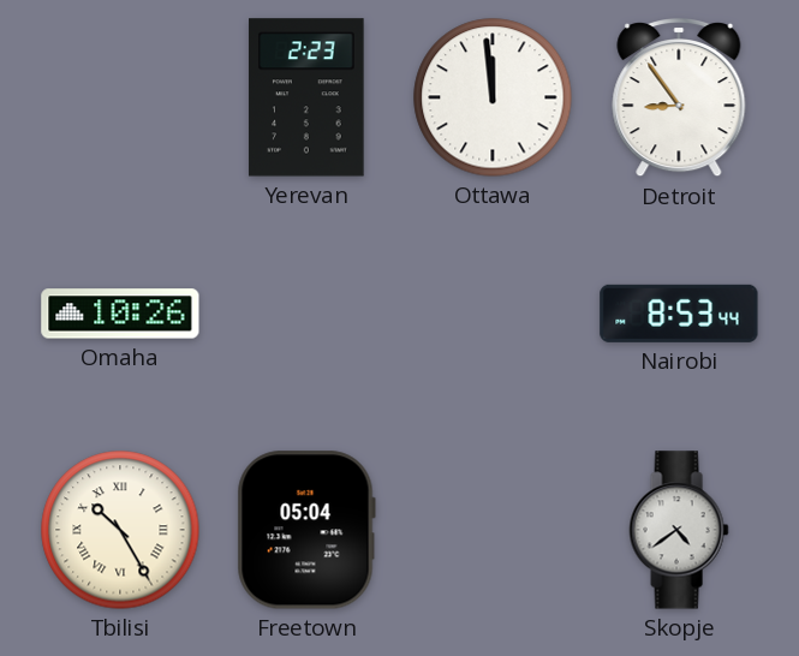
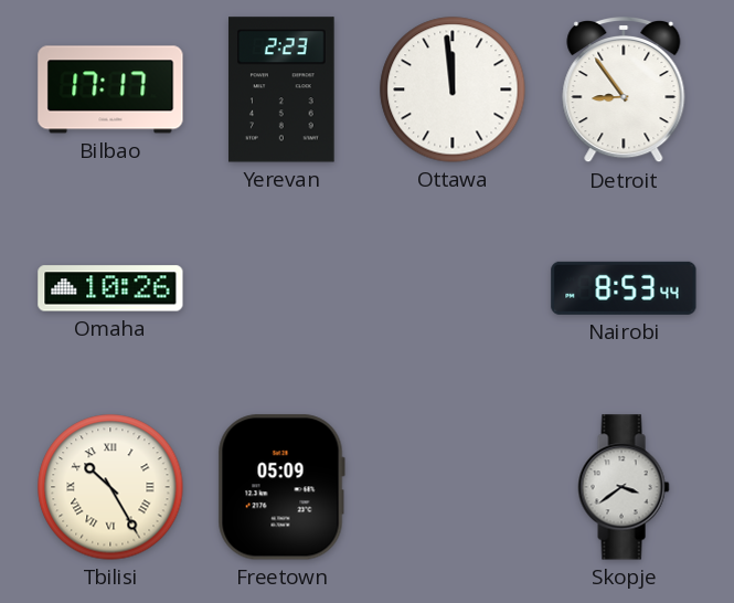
Bilbao: none -> 17:17 (110, 89)
Freetown: 05:04 -> 05:09 (281, 487)
Skopje: 4:39 -> 3:39 (624, 487)
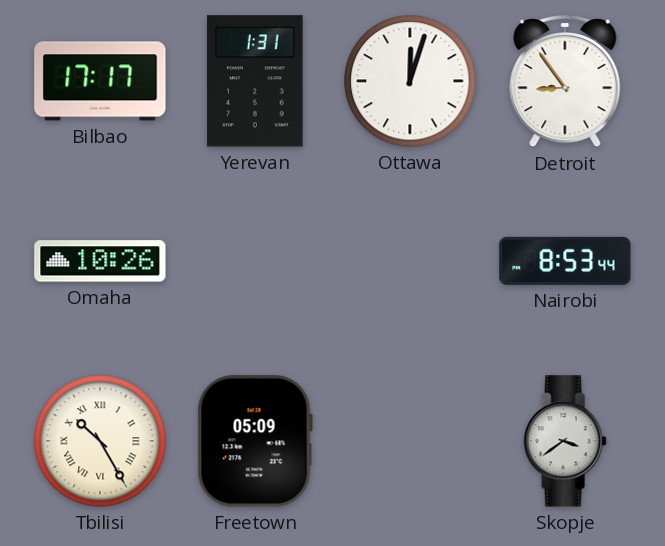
Yerevan: 2:23 -> 1:31 (255, 81)
Ottawa: 11:59 -> 12:03 (410, 81)
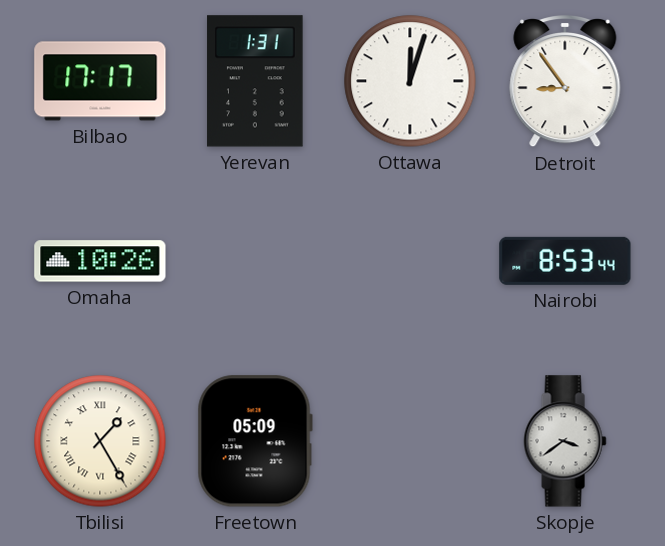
Tbilisi: 10:25 -> 1:25 (100, 441)
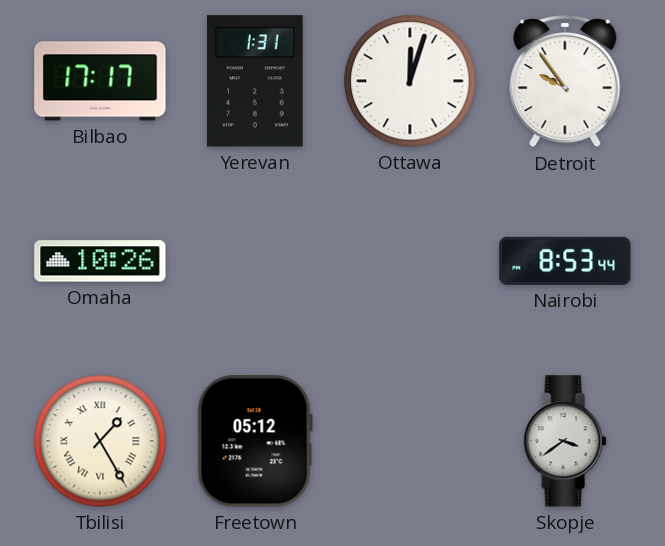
Detroit: 8:54 -> 9:54 (565, 81)
Freetown: 05:09 -> 05:12 (255, 441)
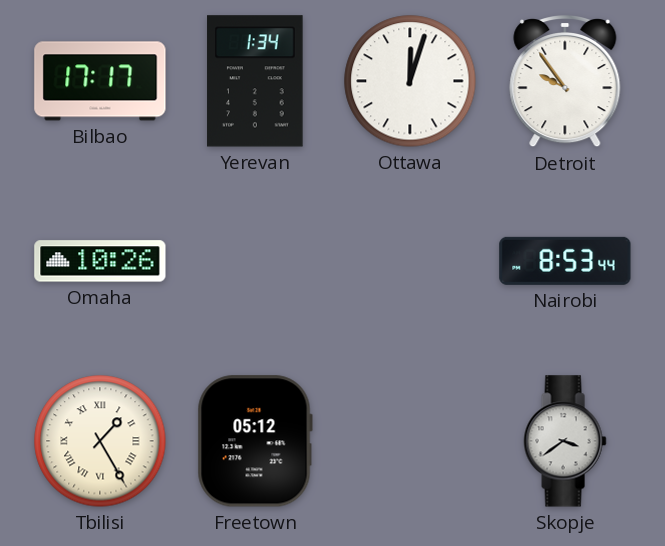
Yerevan: 1:31 -> 1:34 (255, 81)
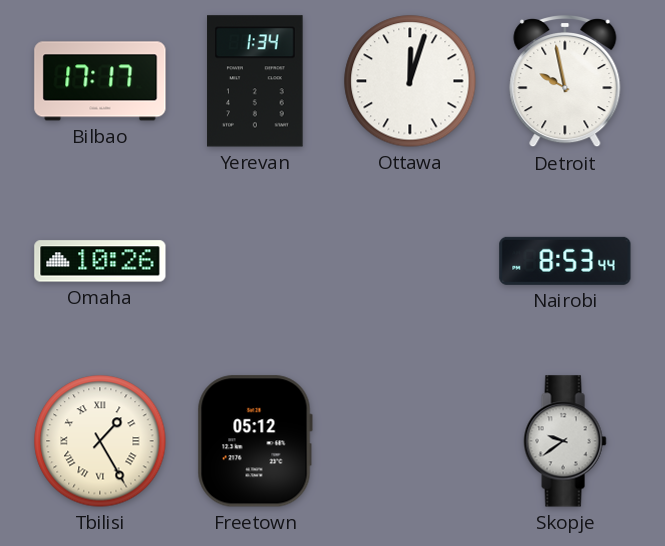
Detroit: 9:54 -> 9:58 (565, 81)
Skopje: 3:39 -> 9:39 (565, 441)
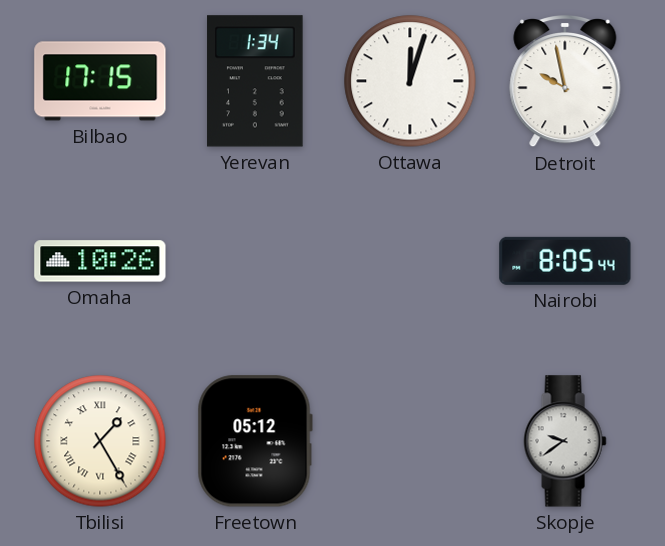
Bilbao: 17:17 -> 17:15 (100, 81)
Nairobi: 8:53 -> 8:05 (565, 261)
